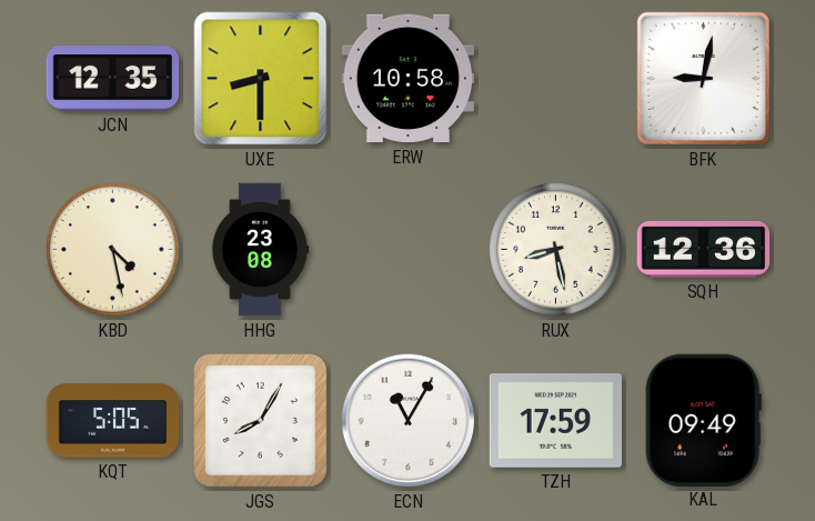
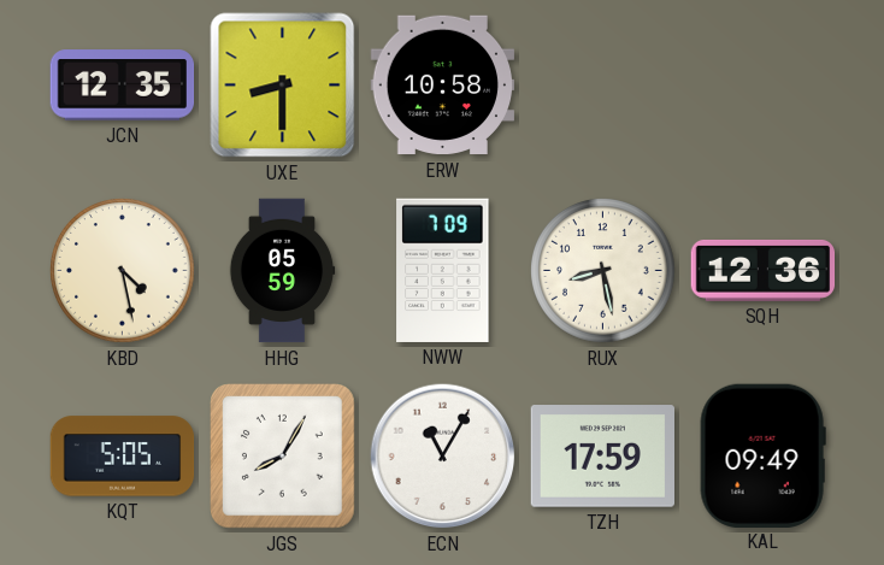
BFK: 9:02 -> none (703, 78)
HHG: 23:08 -> 05:59 (282, 271)
NWW: none -> 7:09 (443, 270)
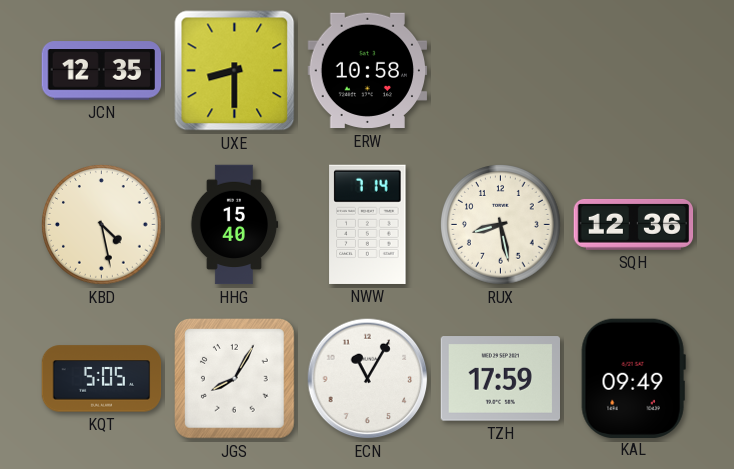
HHG: 05:59 -> 15:40 (234, 225)
NWW: 7:09 -> 7:14 (368, 224)
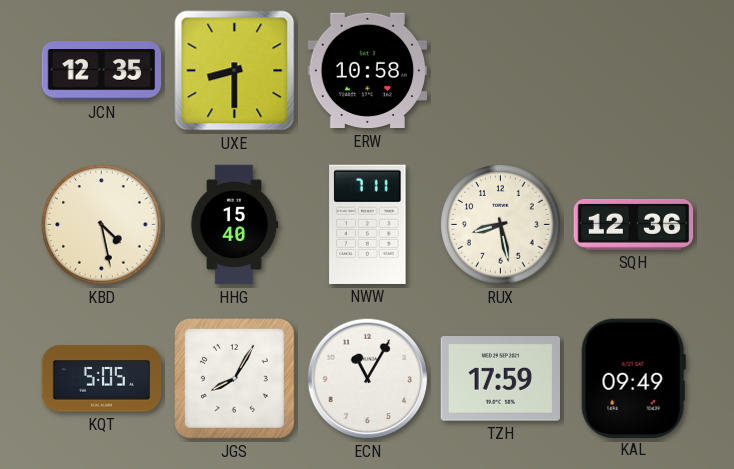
NWW: 7:14 -> 7:11 (368, 224)
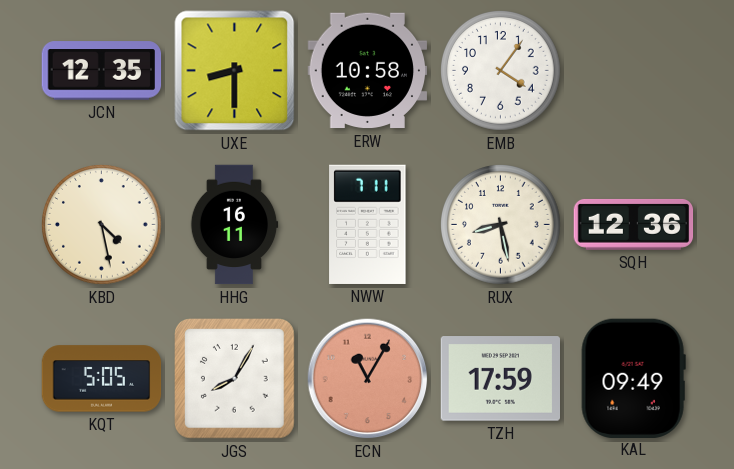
EMB: none -> 4:06 (501, 71)
HHG: 15:40 -> 16:11 (234, 225)
ECN dial: white -> salmon (368, 379)
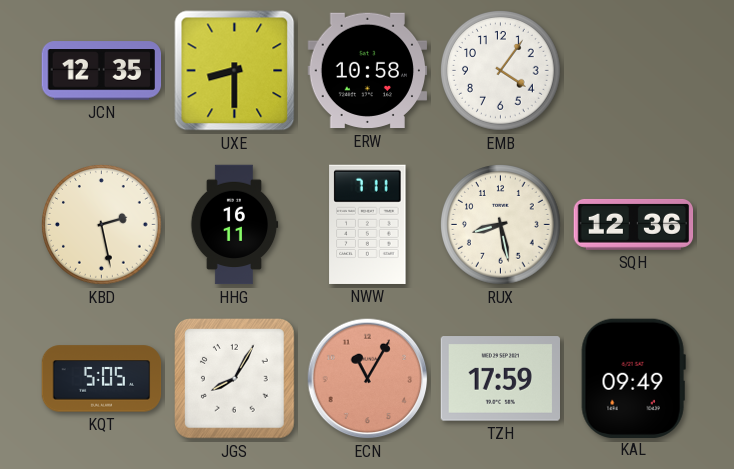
KBD: 4:28 -> 2:28 (102, 225)
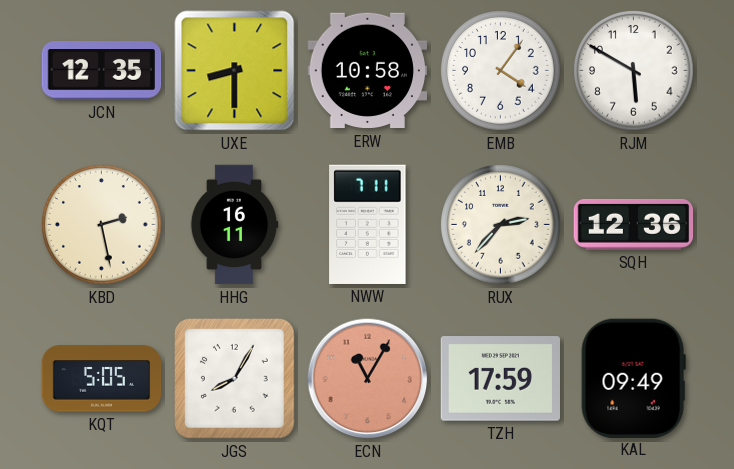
RJM: none -> 5:50 (634, 71)
RUX: 8:28 -> 2:37 (501, 225)
